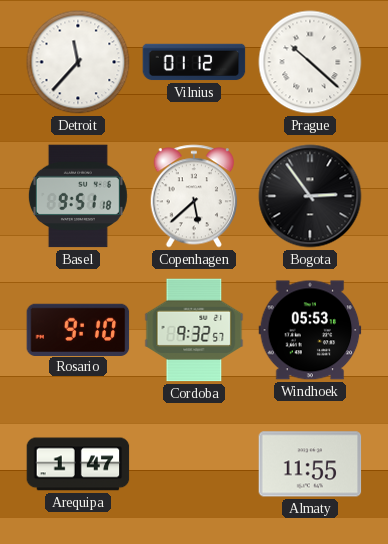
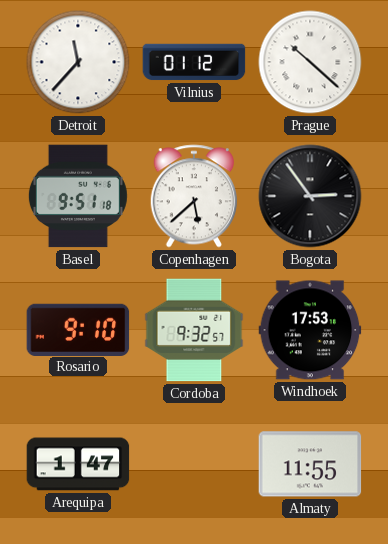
Windhoek: 05:53 -> 17:53 (310, 330)
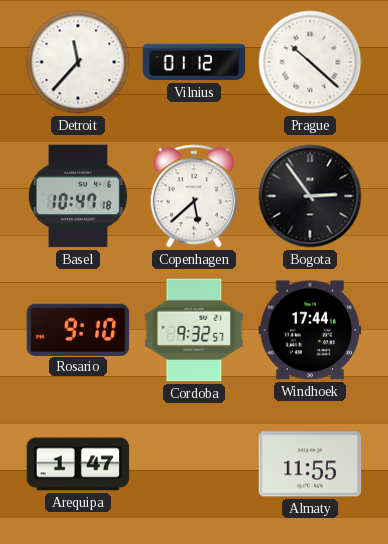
Basel: 9:51 -> 10:47 (78, 196)
Windhoek: 17:53 -> 17:44 (310, 330)
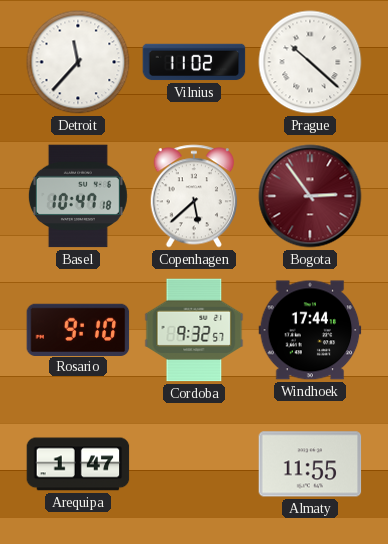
Vilnius: 01:12 -> 11:02 (194, 62)
Bogota dial: black -> burgundy (310, 196)
